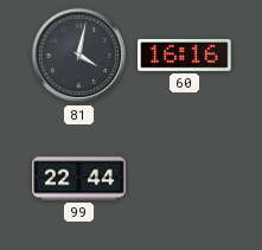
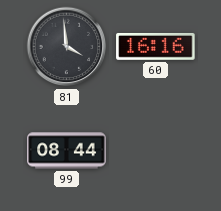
81: 4:02 -> 3:59 (67, 47)
99: 22:44 -> 08:44 (67, 151)
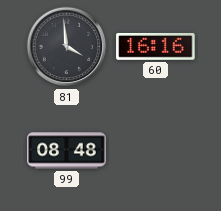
99: 08:44 -> 08:48 (67, 151)
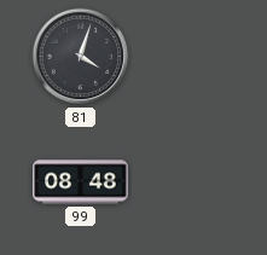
81: 3:59 -> 4:03 (81, 57)
60: 16:16 -> none (156, 46)
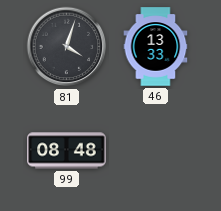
46: none -> 13:33 (156, 47)
